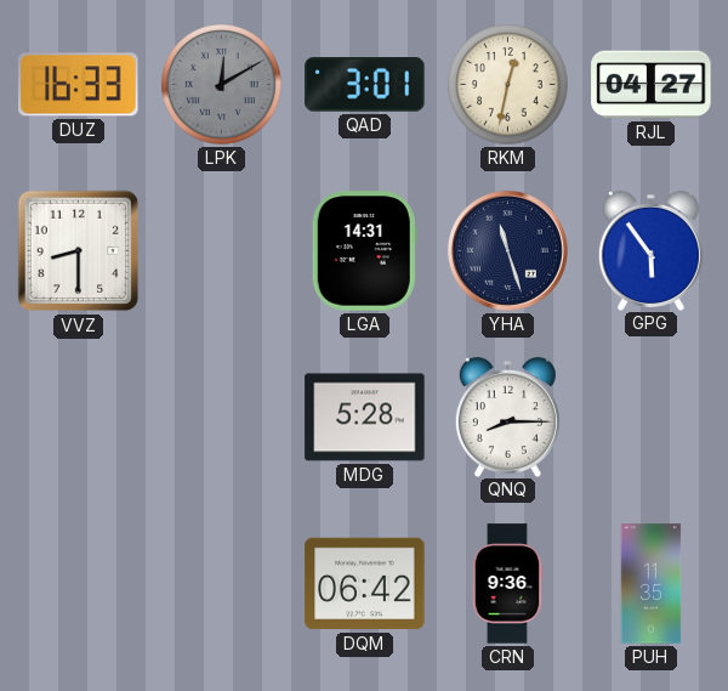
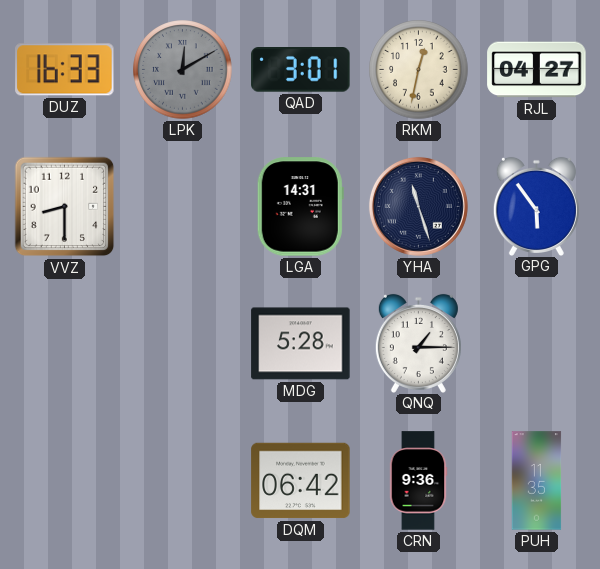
QNQ: 8:15 -> 1:15 (418, 343)
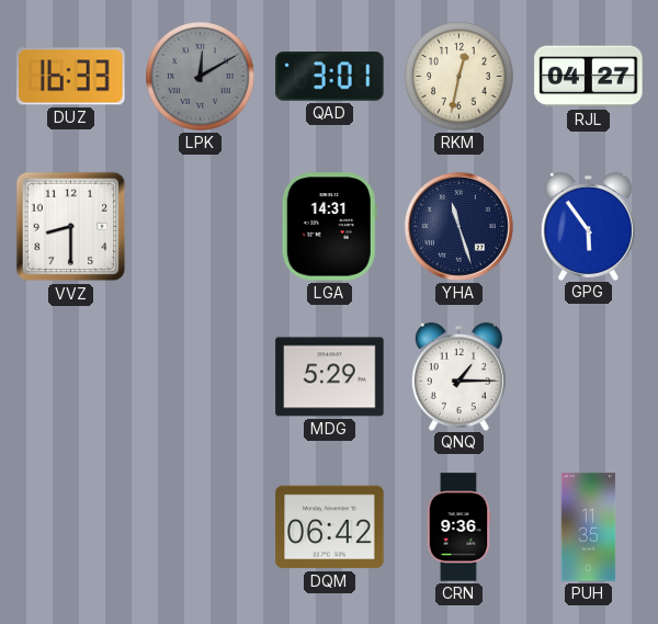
MDG: 5:28 -> 5:29 (330, 377)
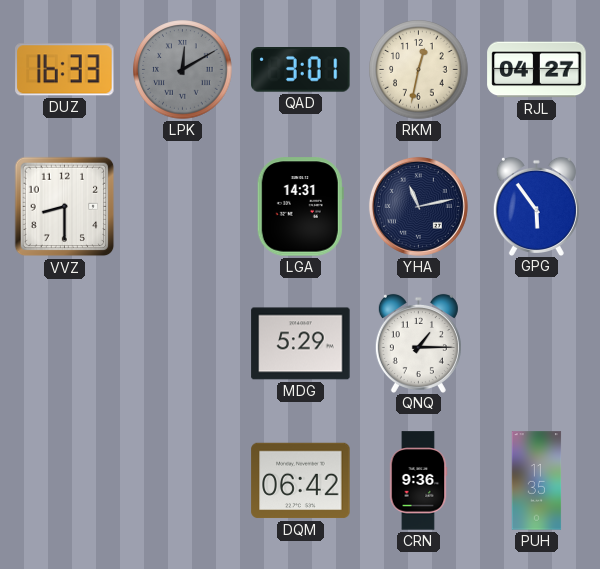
YHA: 11:27 -> 11:13 (418, 206)
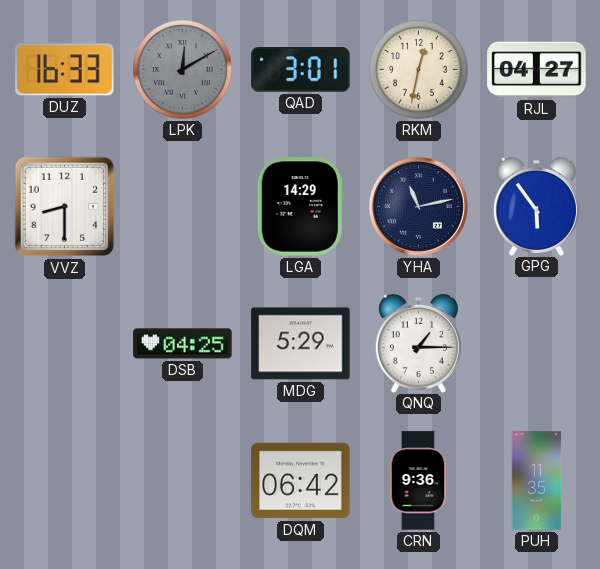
LGA: 14:31 -> 14:29 (300, 207)
DSB: none -> 04:25 (183, 344)
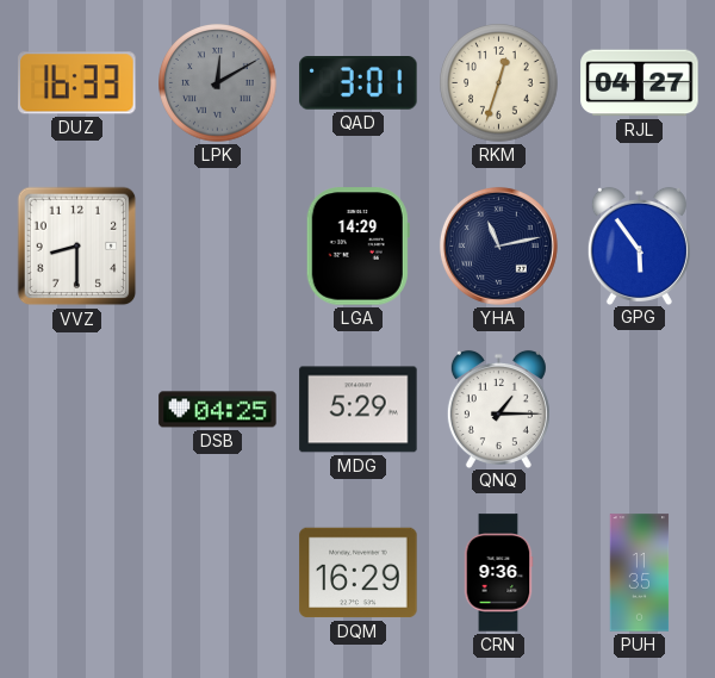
RKM: 12:32 -> 12:33 (499, 83)
DQM: 06:42 -> 16:29 (359, 573)
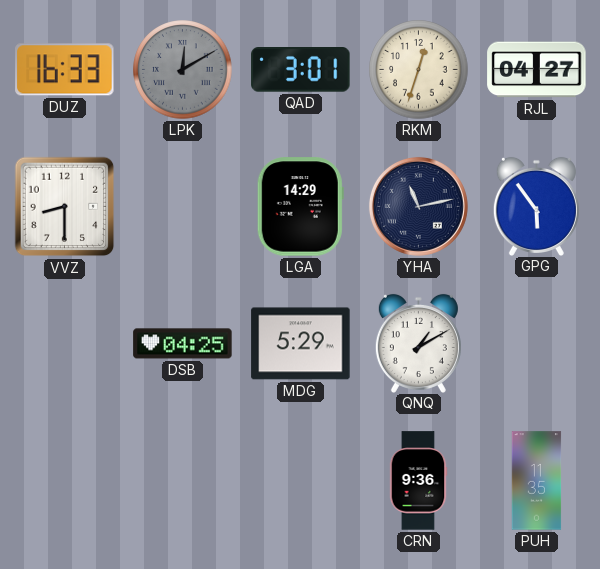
QNQ: 1:15 -> 1:10 (418, 343)
DQM: 16:29 -> none (359, 573)
